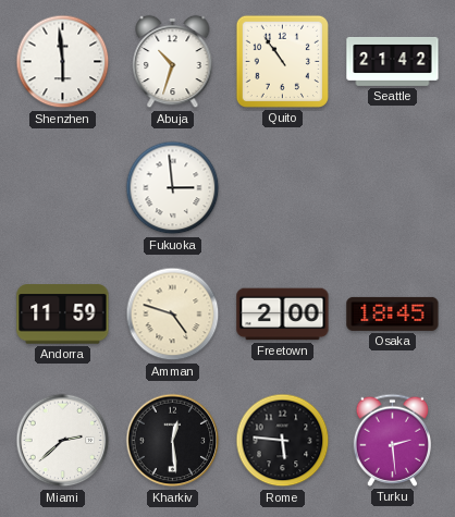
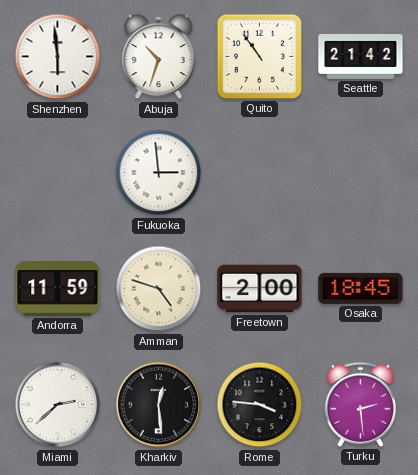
Rome: 5:46 -> 3:46 (260, 405)
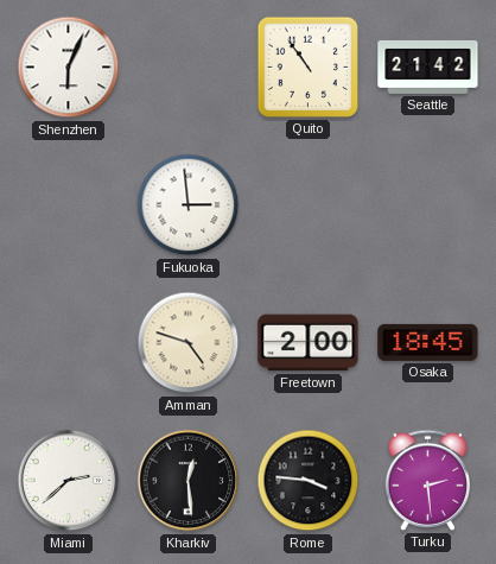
Shenzhen: 5:59 -> 6:04 (69, 68)
Abuja: 10:33 -> none (159, 57)
Andorra: 11:59 -> none (58, 289)
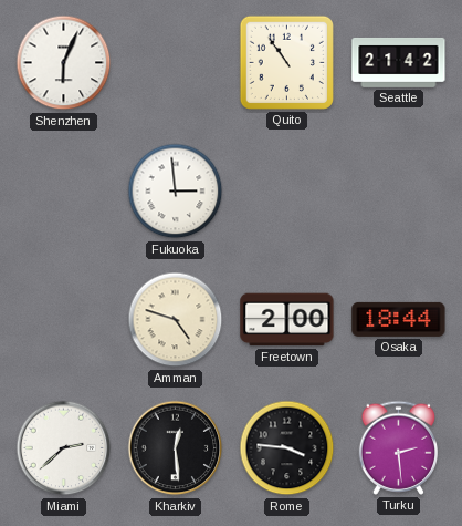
Osaka: 18:45 -> 18:44 (399, 319)
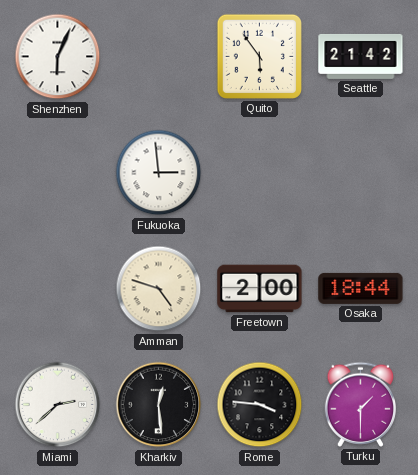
Quito: 10:54 -> 5:54 (259, 56)
Turku: 2:29 -> 1:30 (361, 404)
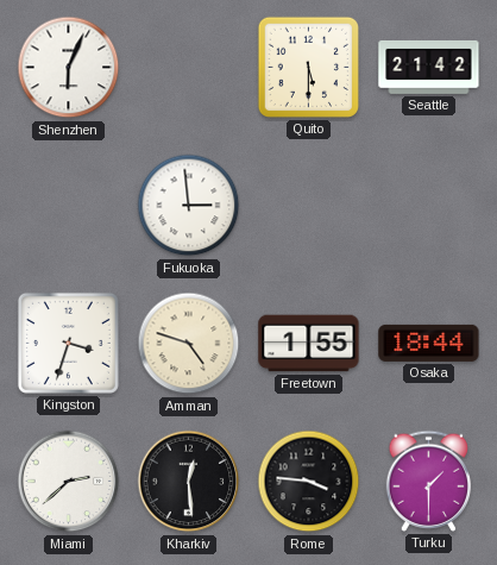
Quito: 5:54 -> 5:30 (308, 67)
Kingston: none -> 3:33 (68, 343)
Freetown: 2:00 -> 1:55 (309, 344)
